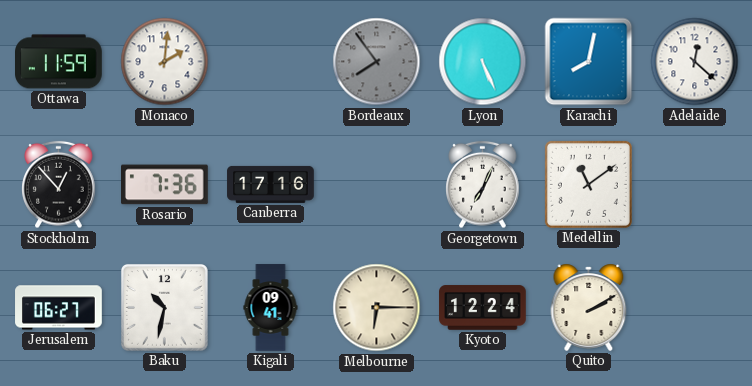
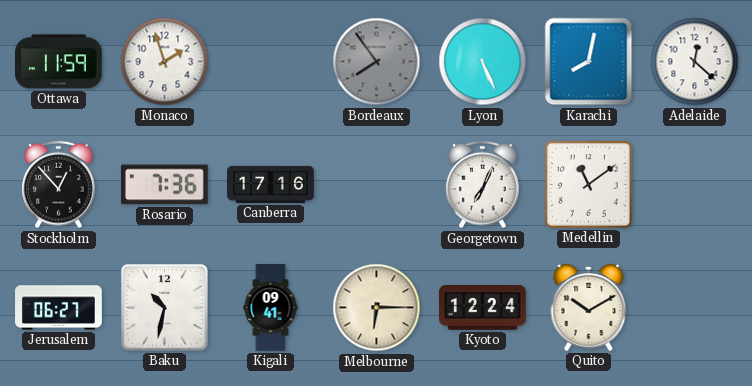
Monaco: 2:01 -> 1:57 (165, 62)
Quito: 2:10 -> 10:10 (589, 307)
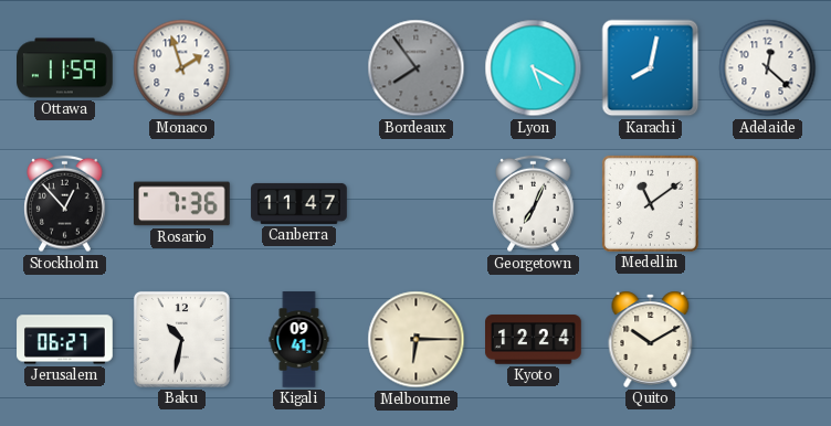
Lyon: 5:26 -> 5:20 (534, 68)
Canberra: 17:16 -> 11:47 (299, 203)
